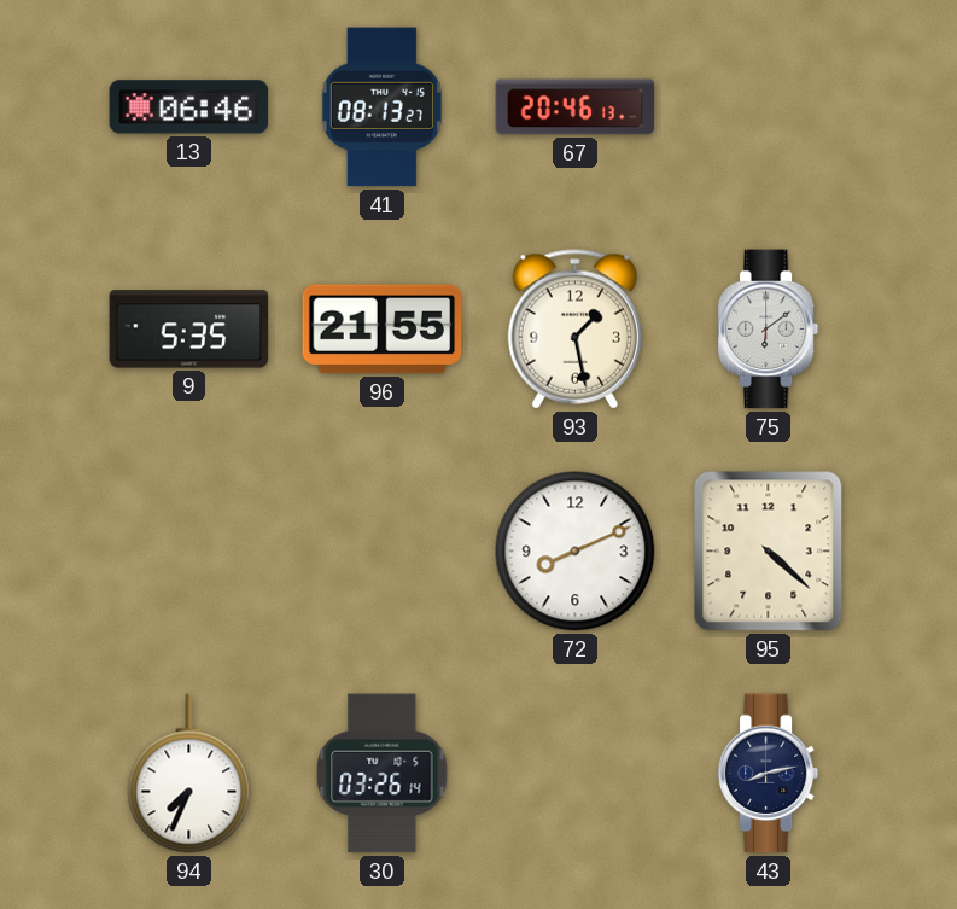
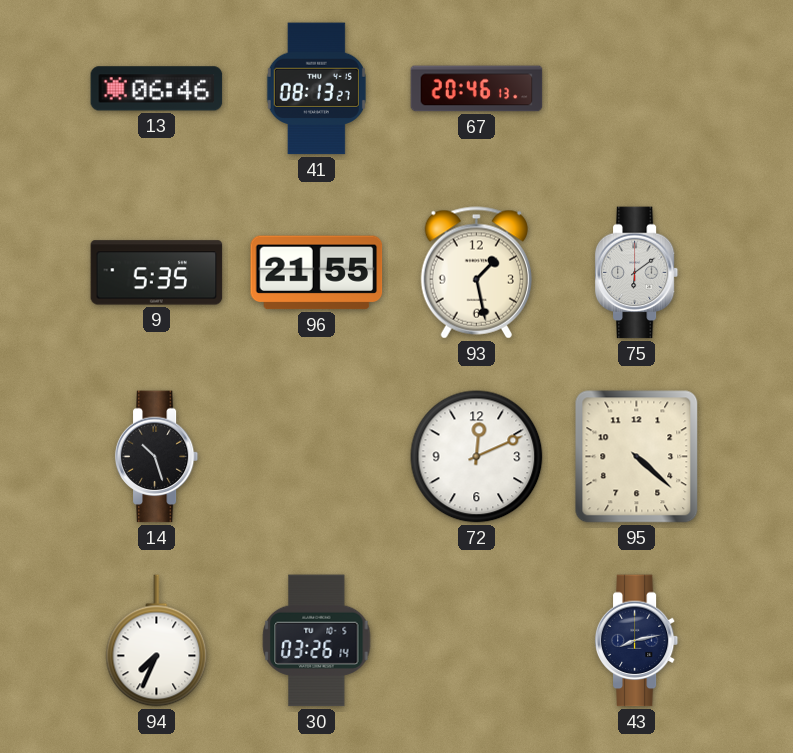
14: none -> 10:27 (157, 457)
72: 8:11 -> 12:11 (477, 457)
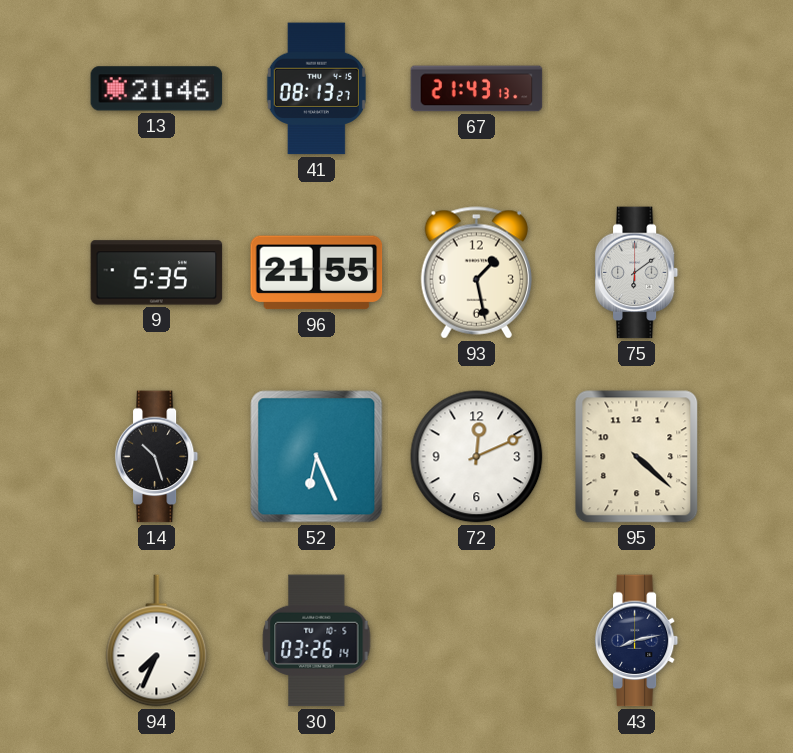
13: 06:46 -> 21:46 (157, 89)
67: 20:46 -> 21:43 (477, 89)
52: none -> 6:26 (317, 457)
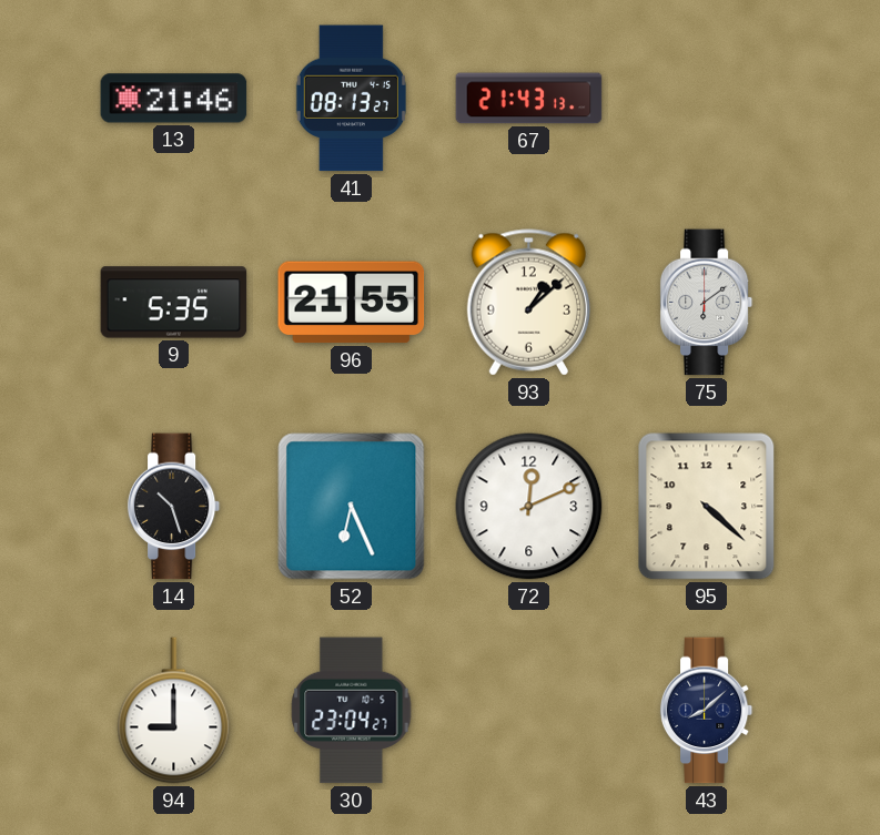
93: 1:28 -> 1:08 (528, 303)
94: 7:34 -> 9:00 (174, 711)
30: 03:26 -> 23:04 (352, 711)
43: 8:13 -> 8:08 (707, 711)
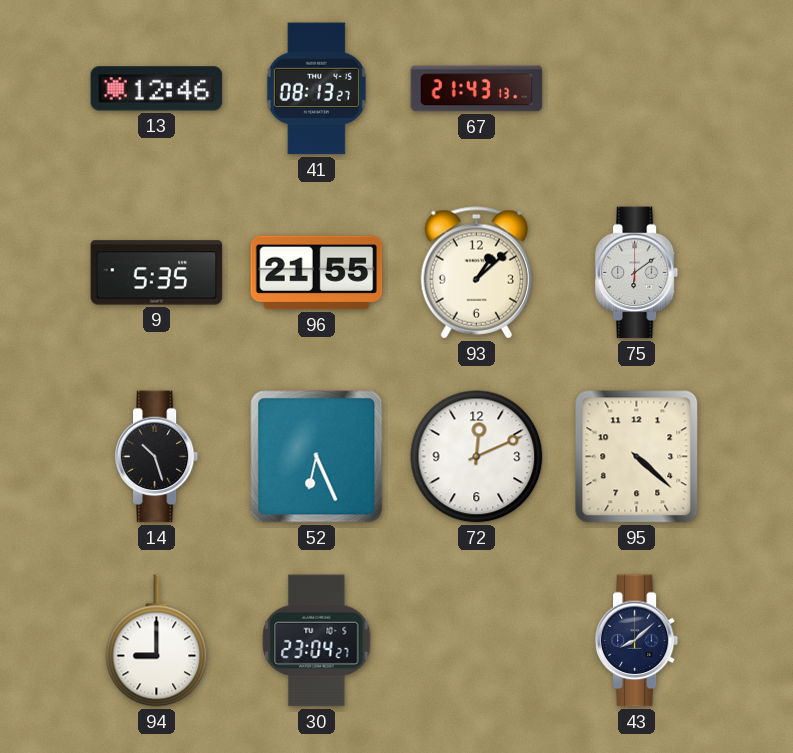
13: 21:46 -> 12:46 (157, 89)
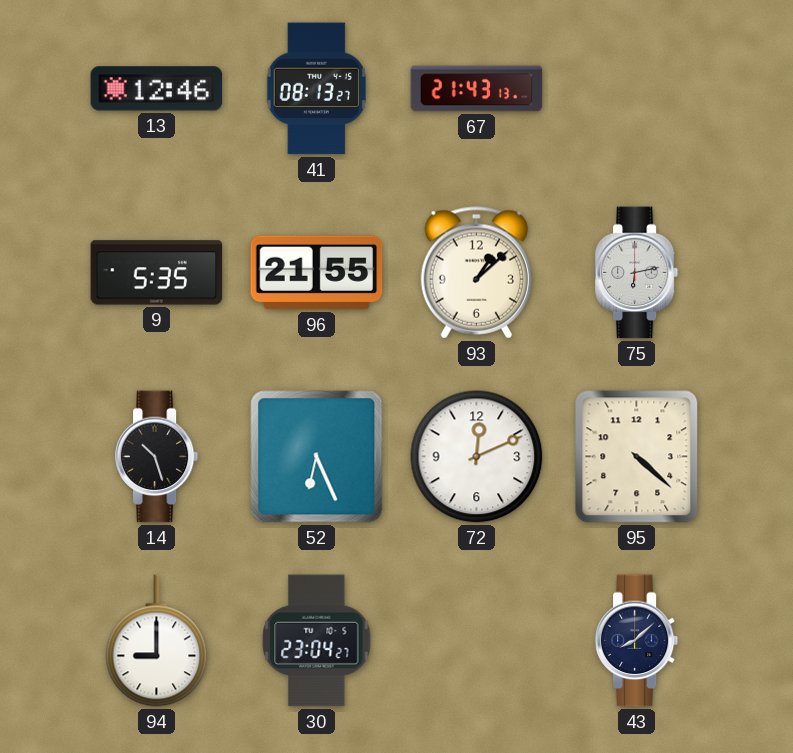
75: 6:09 -> 6:13 (637, 273)
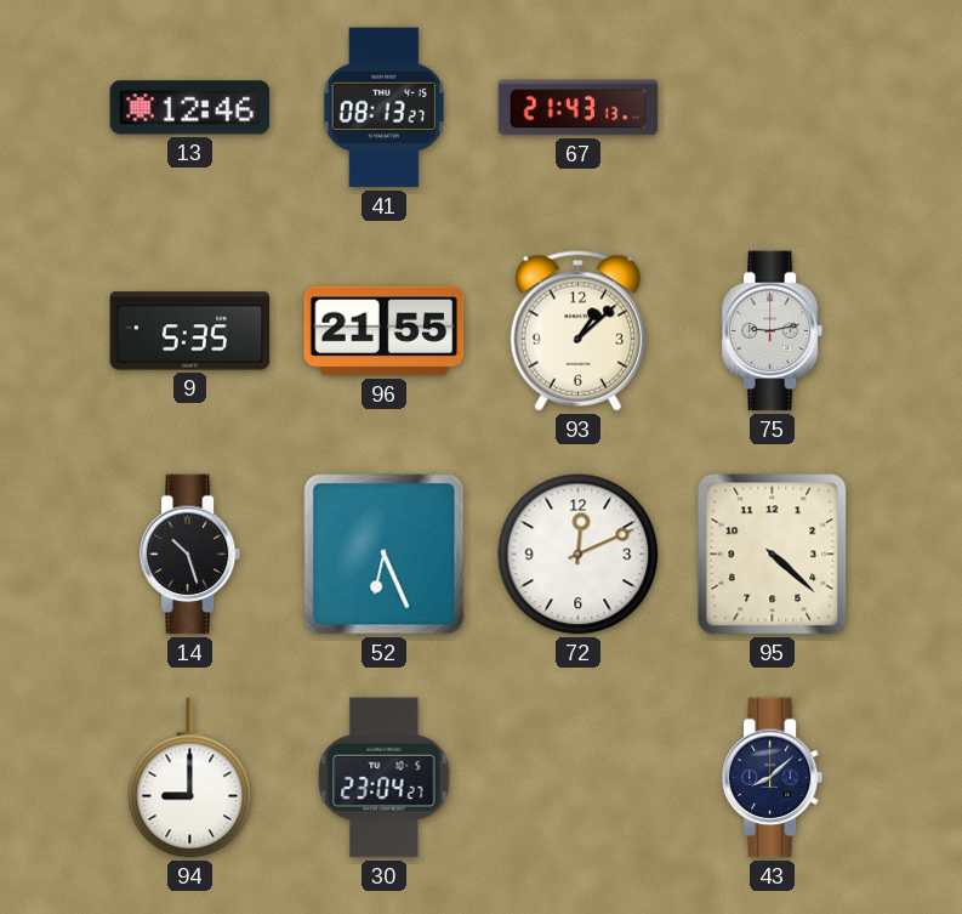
75: 6:13 -> 9:13 (773, 331)
